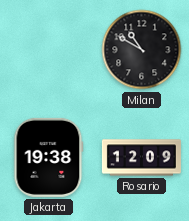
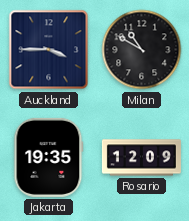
Auckland: none -> 3:45 (49, 50)
Jakarta: 19:38 -> 19:35 (49, 157)
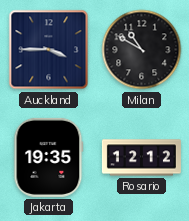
Rosario: 12:09 -> 12:12 (141, 158)
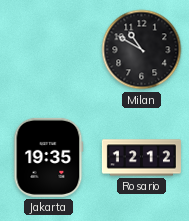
Auckland: 3:45 -> none (49, 50)
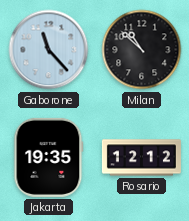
Gaborone: none -> 11:23 (49, 50)
Milan: 10:50 -> 10:52 (142, 50)
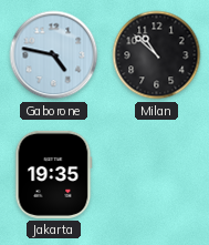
Gaborone: 11:23 -> 4:47 (54, 55)
Rosario: 12:12 -> none (141, 158)
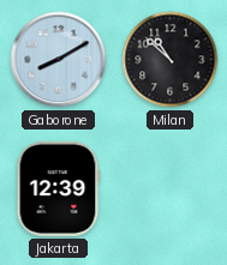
Gaborone: 4:47 -> 8:10 (59, 60)
Jakarta: 19:35 -> 12:39 (59, 188)
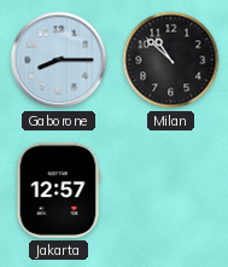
Gaborone: 8:10 -> 8:15 (59, 60)
Jakarta: 12:39 -> 12:57 (59, 190)
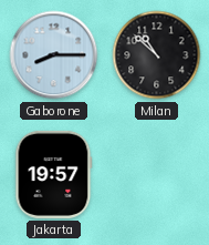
Jakarta: 12:57 -> 19:57 (54, 174)
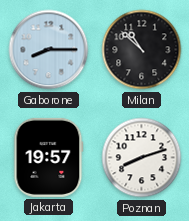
Poznan: none -> 8:12 (142, 158)
